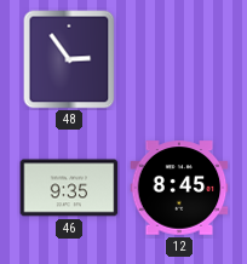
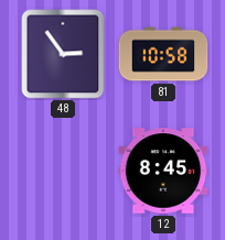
81: none -> 10:58 (163, 54)
46: 9:35 -> none (69, 188)
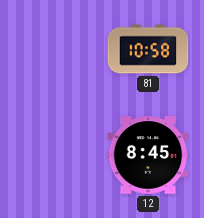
48: 2:54 -> none (63, 54)
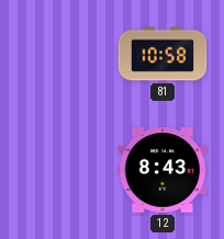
12: 8:45 -> 8:43 (163, 170)
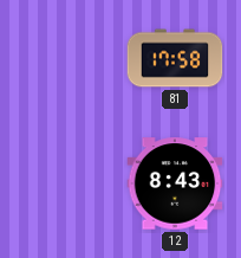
81: 10:58 -> 17:58 (175, 58)
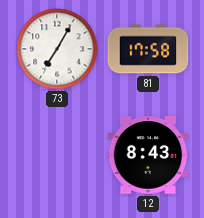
73: none -> 7:05 (57, 49)
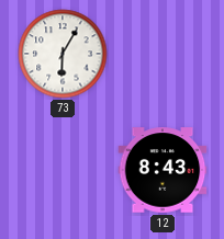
73: 7:05 -> 6:05 (63, 54)
81: 17:58 -> none (148, 49)
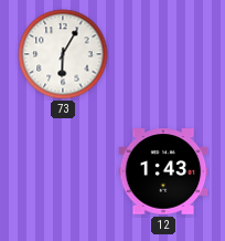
12: 8:43 -> 1:43 (163, 171)
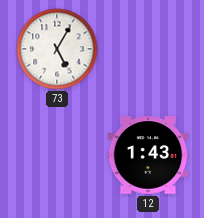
73: 6:05 -> 5:05 (57, 49)
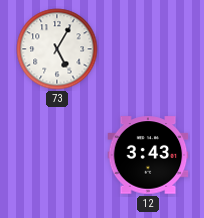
12: 1:43 -> 3:43 (148, 155)
